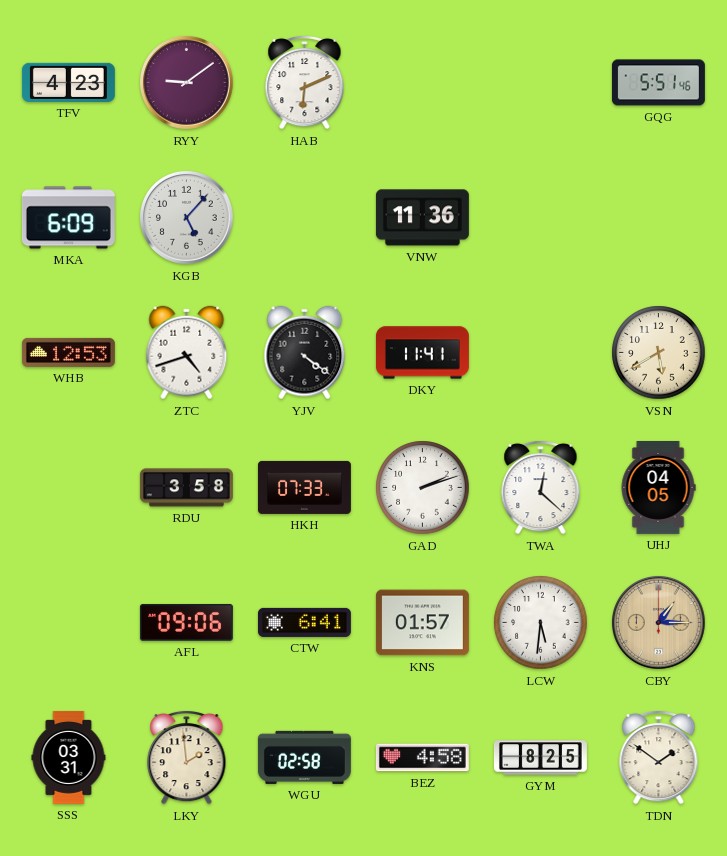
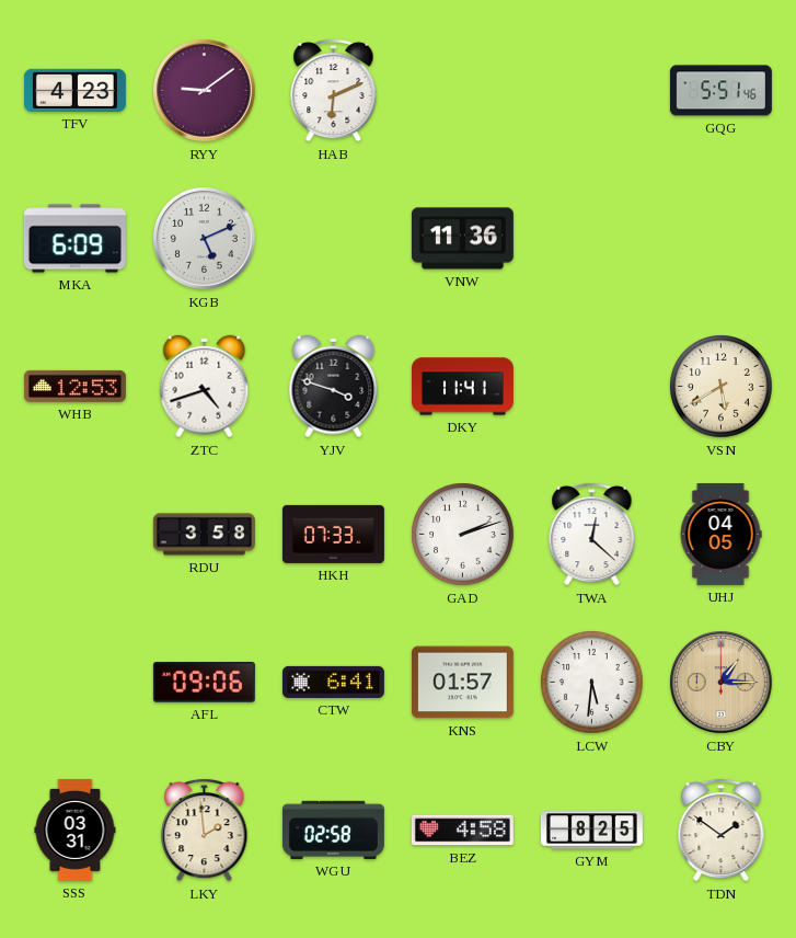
KGB: 5:07 -> 5:11 (205, 239)
YJV: 4:21 -> 3:48 (334, 387)
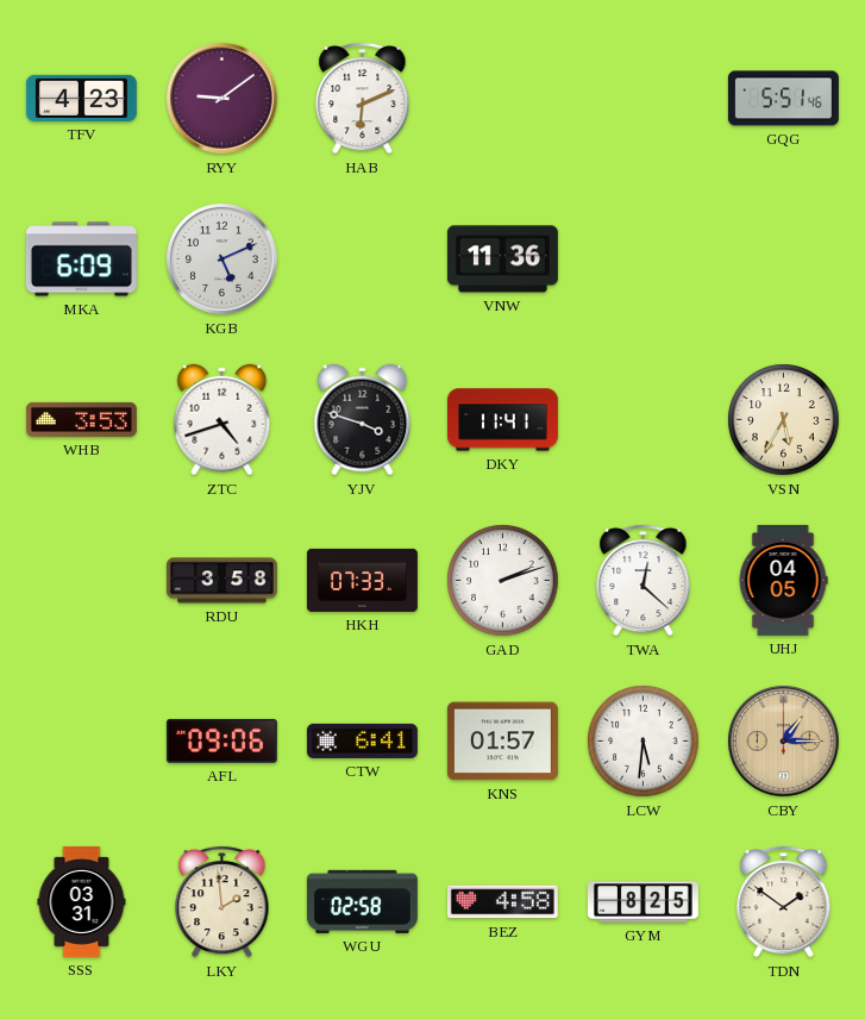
WHB: 12:53 -> 3:53 (81, 419)
VSN: 5:40 -> 5:35 (784, 420)
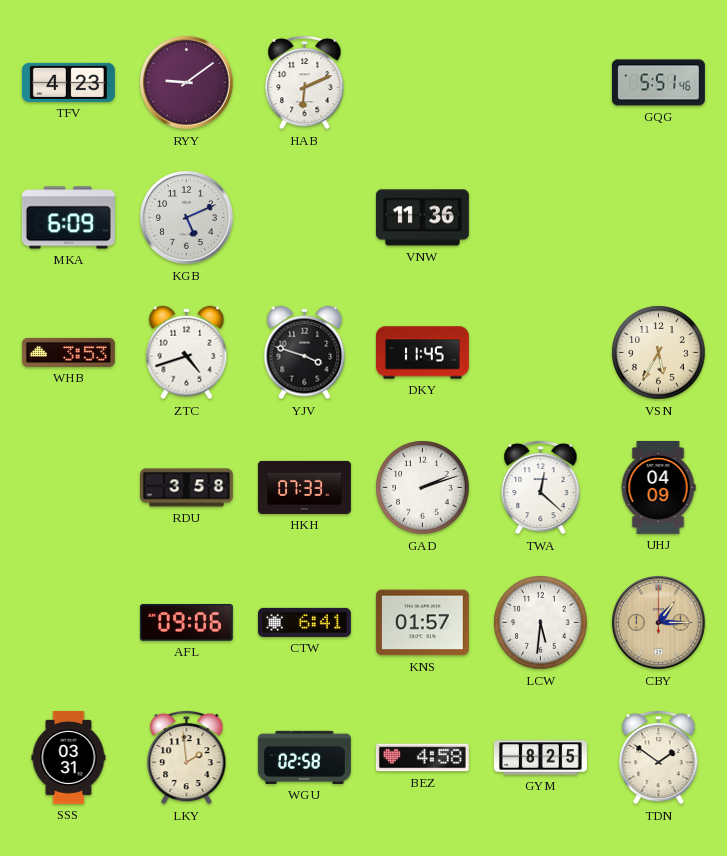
DKY: 11:41 -> 11:45 (422, 353)
UHJ: 04:05 -> 04:09 (658, 487)
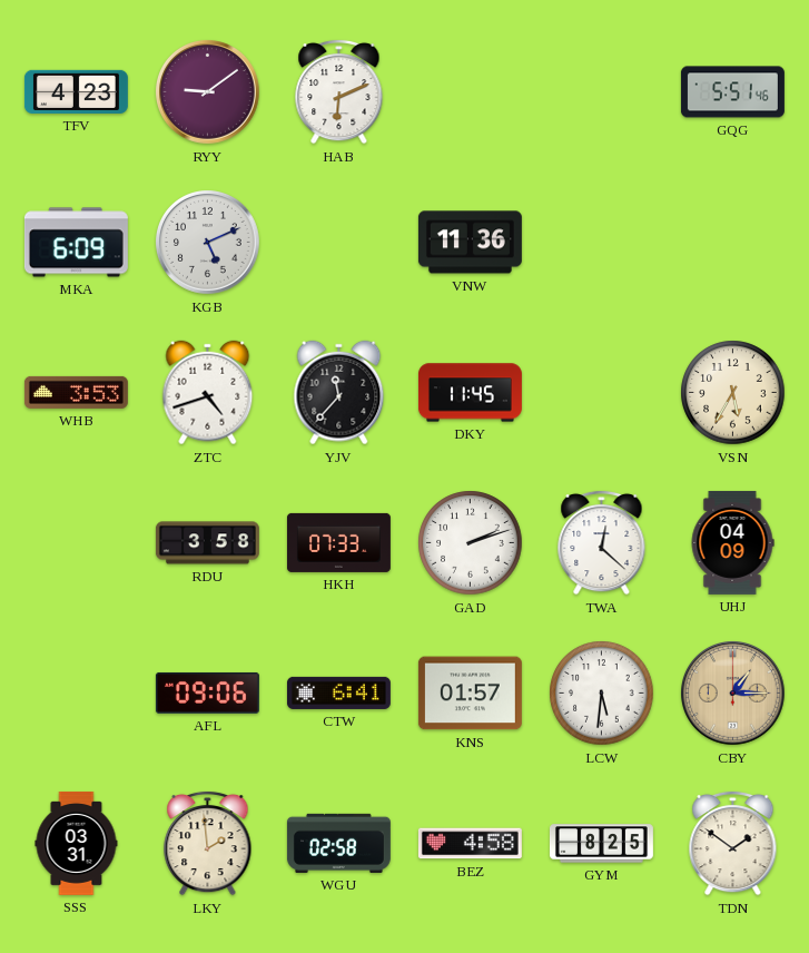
YJV: 3:48 -> 11:37 (339, 393)
